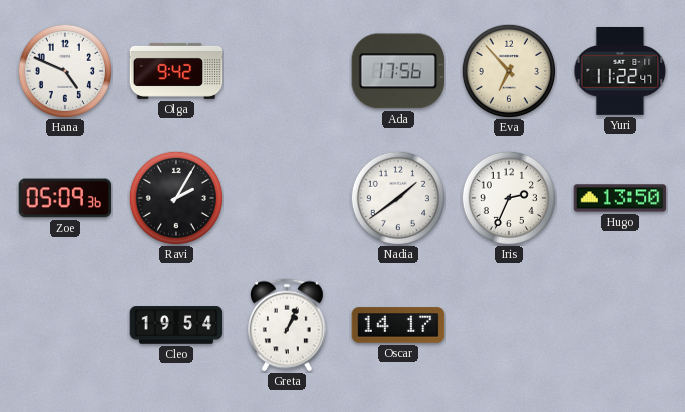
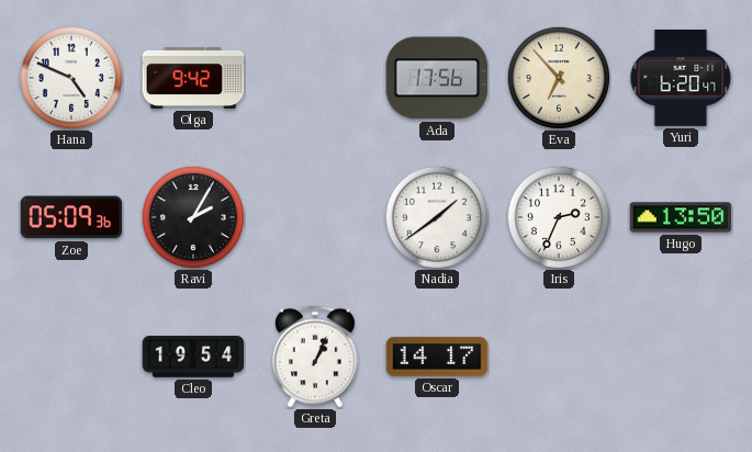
Yuri: 11:22 -> 6:20 (681, 78)
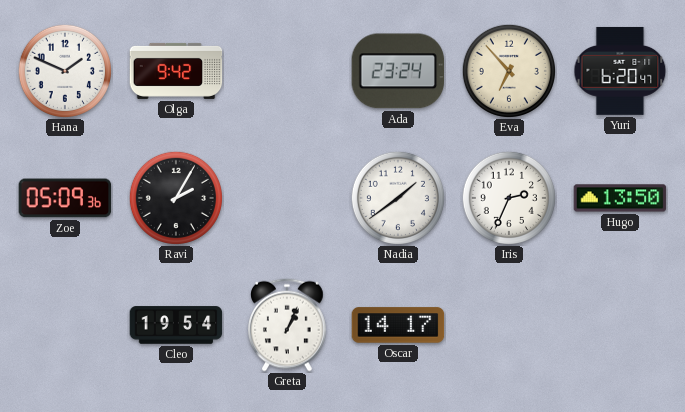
Hana: 4:49 -> 1:49 (65, 71)
Ada: 17:56 -> 23:24 (398, 71)
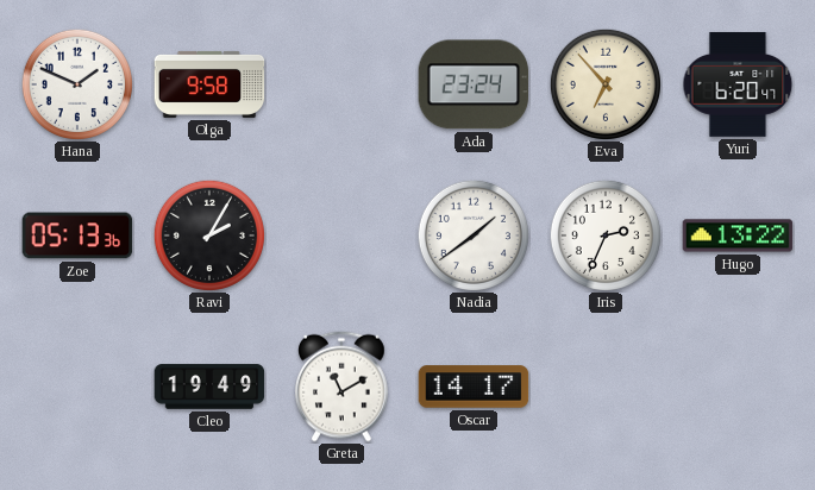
Olga: 9:42 -> 9:58 (209, 84)
Zoe: 05:09 -> 05:13 (77, 235)
Hugo: 13:50 -> 13:22 (738, 235)
Cleo: 19:54 -> 19:49 (209, 387)
Greta: 1:04 -> 11:10 (343, 387)
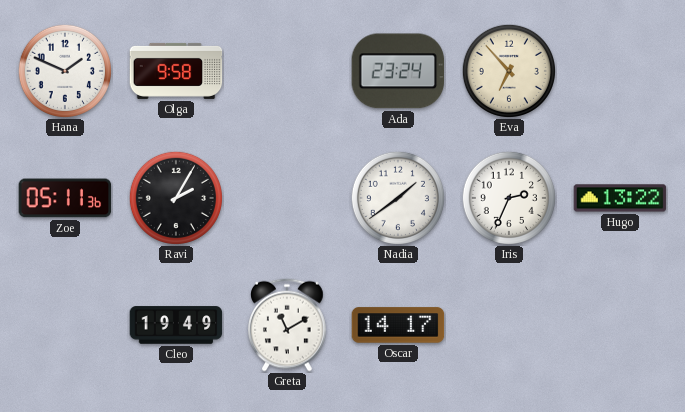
Yuri: 6:20 -> none (738, 84)
Zoe: 05:13 -> 05:11 (65, 198)
